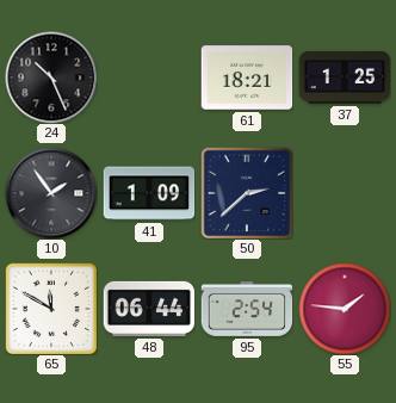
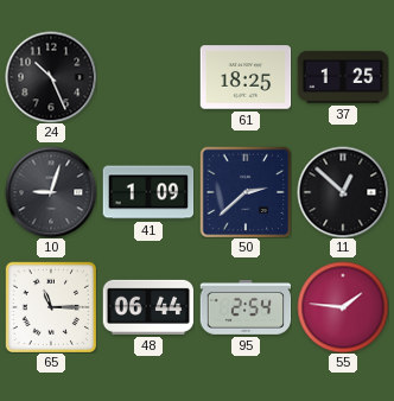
61: 18:21 -> 18:25 (246, 77)
10: 1:54 -> 9:03 (51, 192)
11: none -> 12:52 (343, 192)
65: 11:50 -> 11:15 (51, 307)
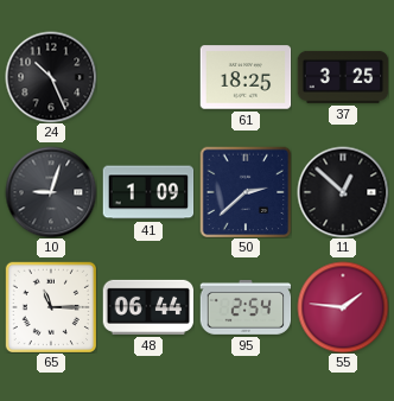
37: 1:25 -> 3:25 (343, 77)
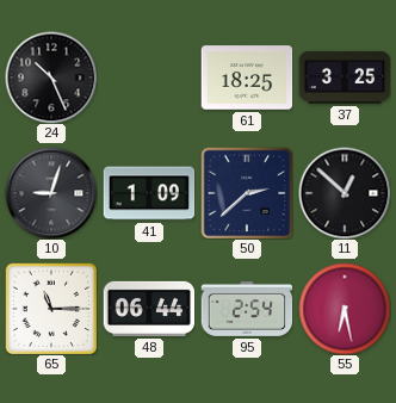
55: 1:46 -> 6:28 (345, 309)
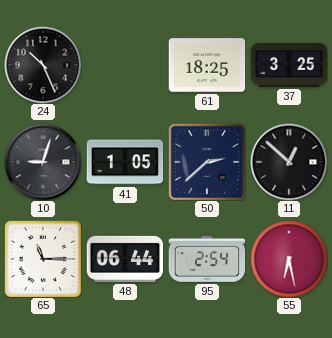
41: 1:09 -> 1:05 (125, 162)
